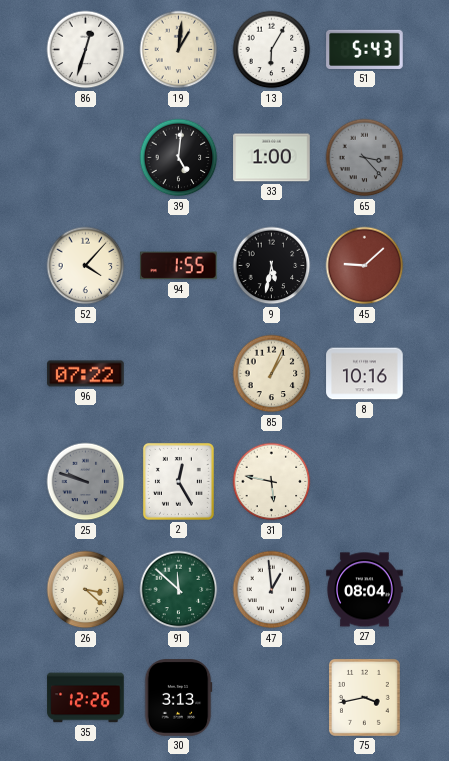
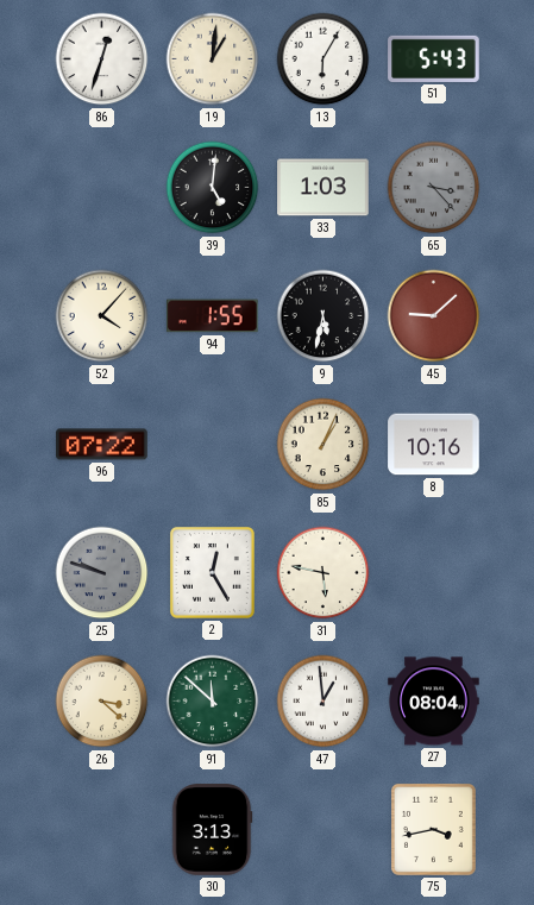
33: 1:00 -> 1:03 (323, 188)
35: 12:26 -> none (86, 698)
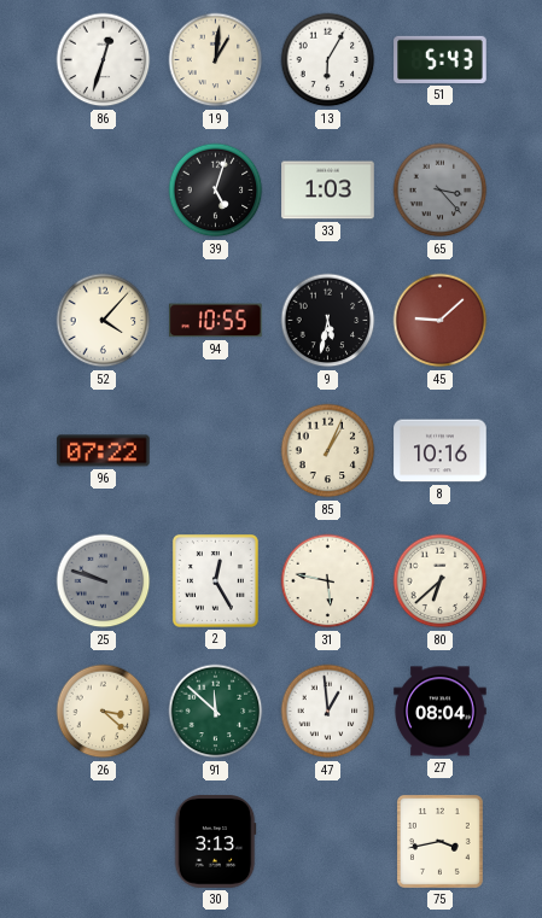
39: 5:01 -> 5:03 (216, 191)
94: 1:55 -> 10:55 (216, 321)
80: none -> 6:38 (441, 581)
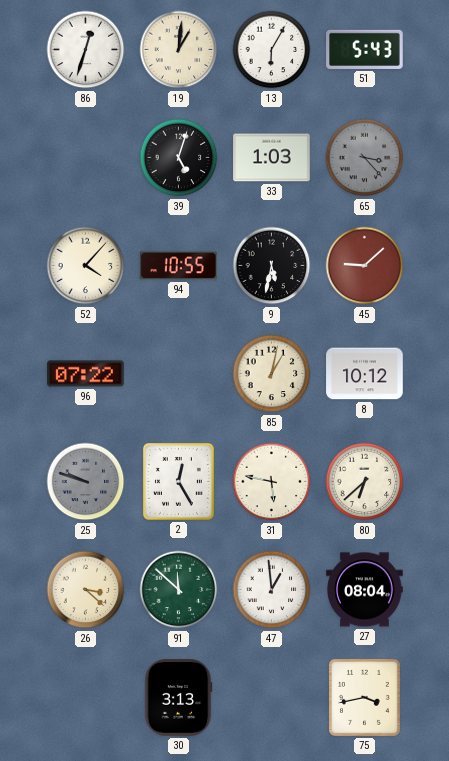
85: 1:04 -> 1:02 (272, 374)
8: 10:16 -> 10:12 (365, 374)
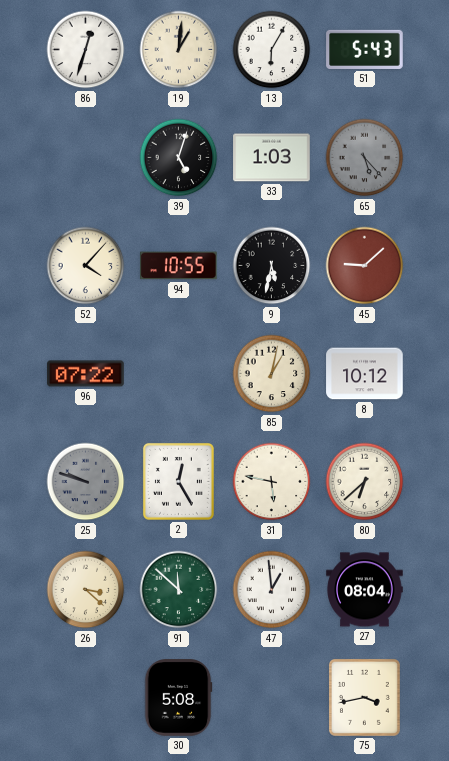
65: 3:23 -> 5:23 (365, 158)
30: 3:13 -> 5:08 (178, 698)
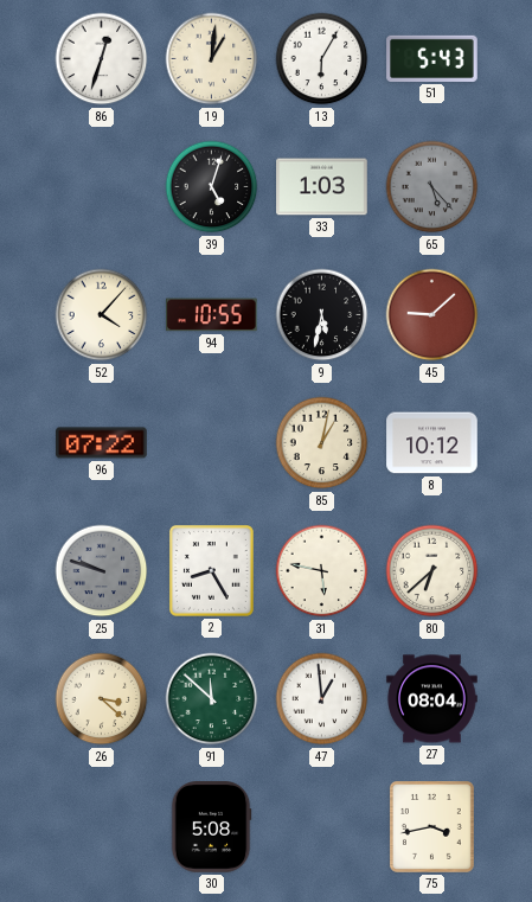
2: 12:25 -> 8:25 (211, 570)
